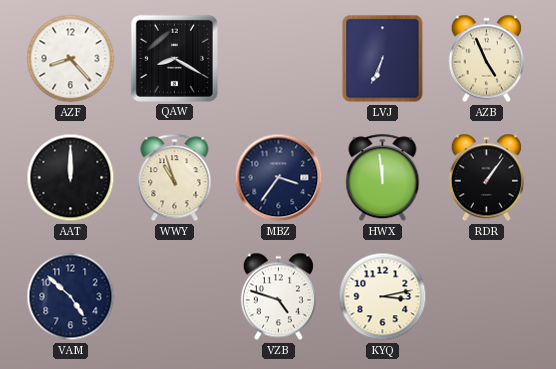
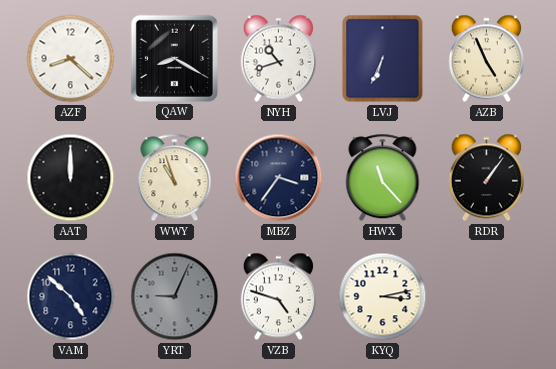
AZF: 8:23 -> 8:22 (71, 59)
NYH: none -> 10:42 (278, 59)
HWX: 11:59 -> 11:23 (383, 178)
YRT: none -> 9:04 (175, 297)
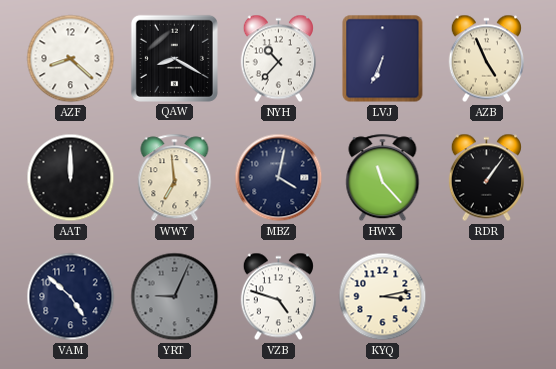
NYH: 10:42 -> 10:37 (278, 59)
WWY: 10:57 -> 6:59 (175, 178)
MBZ: 3:36 -> 4:02 (279, 178)
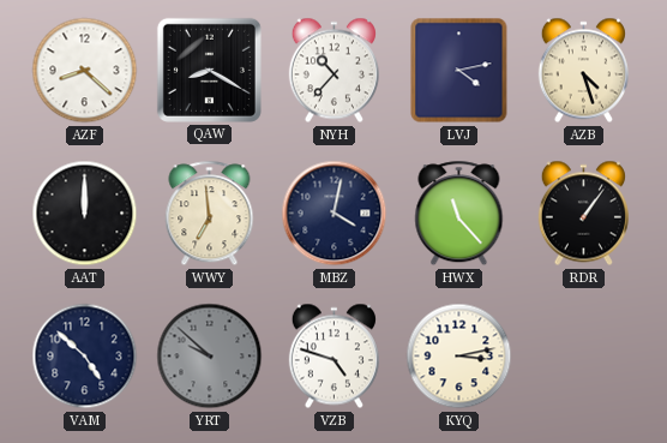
LVJ: 6:34 -> 4:13 (459, 71)
AZB: 4:56 -> 4:27 (583, 71)
YRT: 9:04 -> 9:52 (210, 357)
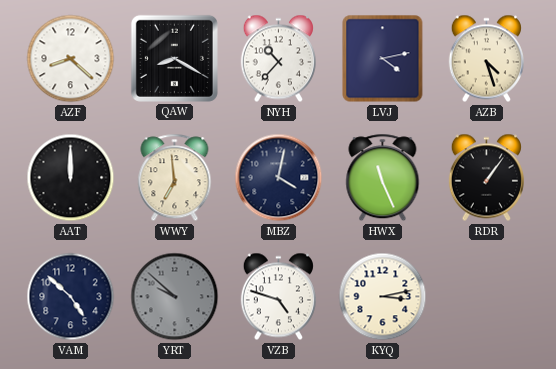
HWX: 11:23 -> 11:26 (383, 178)
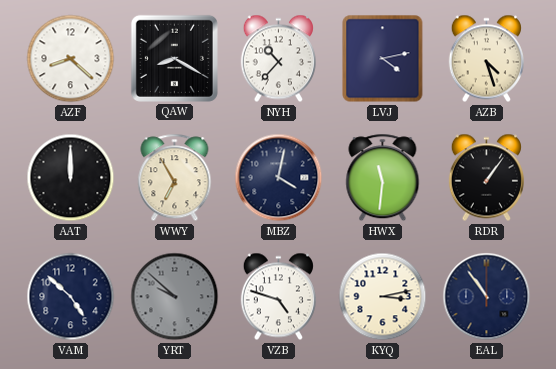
WWY: 6:59 -> 6:55 (175, 178)
HWX: 11:26 -> 11:31 (383, 178)
EAL: none -> 10:54 (487, 297)
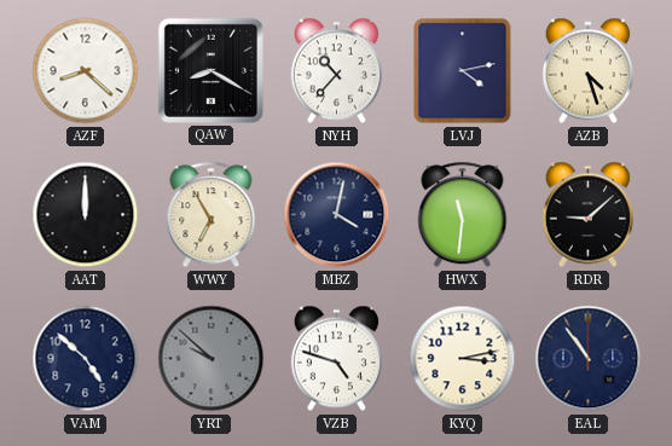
RDR: 1:06 -> 9:08 (587, 215)
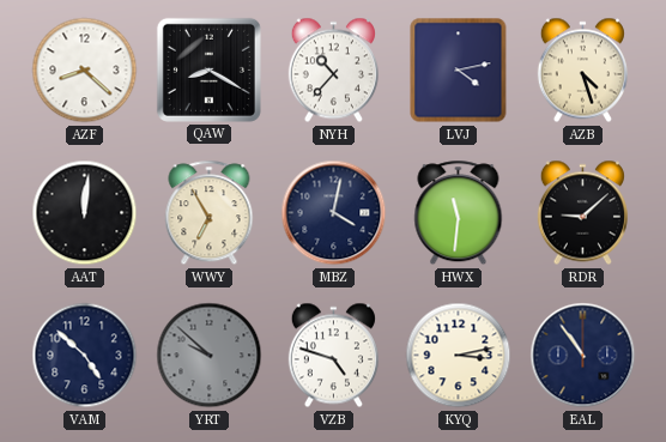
AAT: 12:00 -> 12:01 (85, 213)
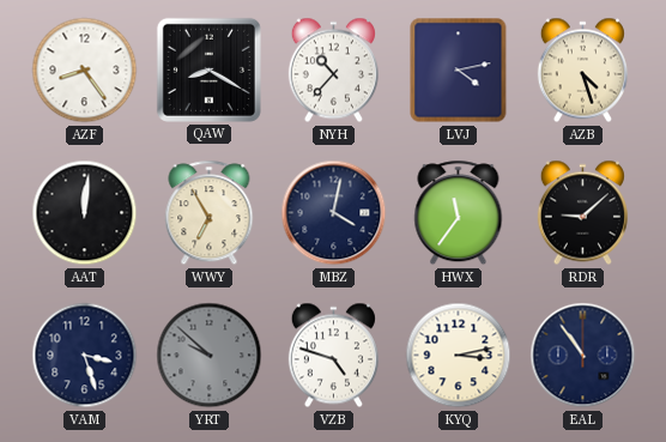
AZF: 8:22 -> 8:24 (85, 71)
HWX: 11:31 -> 11:36 (459, 213)
VAM: 4:52 -> 3:27 (85, 356)
